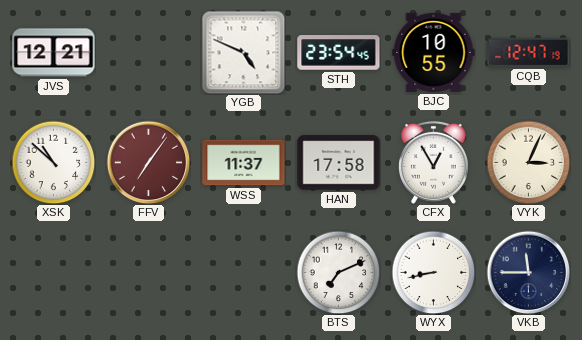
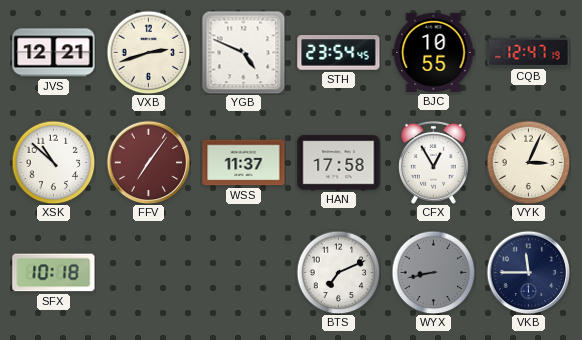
VXB: none -> 2:42 (148, 52)
SFX: none -> 10:18 (54, 273)
WYX dial: white -> grey (433, 272)
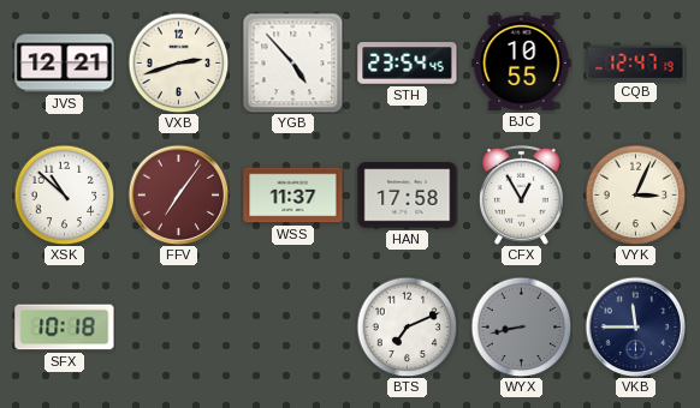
YGB: 4:49 -> 4:53 (292, 62)
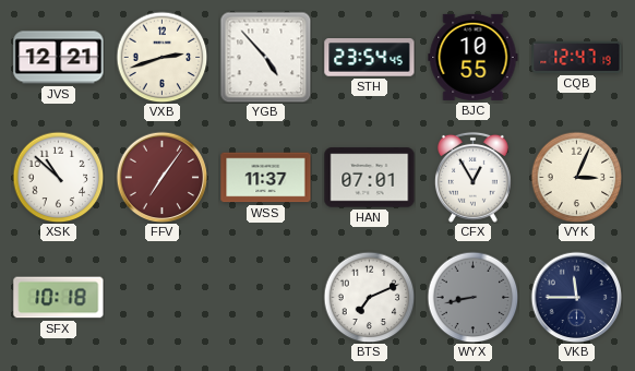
HAN: 17:58 -> 07:01 (370, 178)
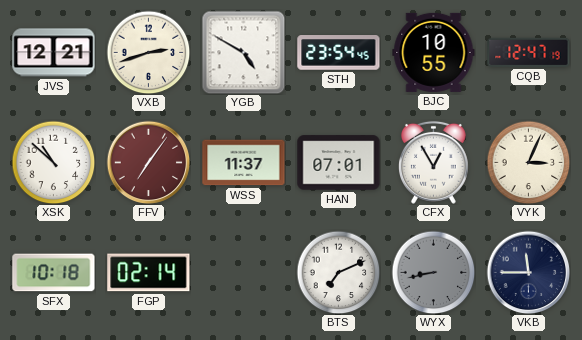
YGB: 4:53 -> 4:50 (243, 52)
FGP: none -> 02:14 (149, 273)
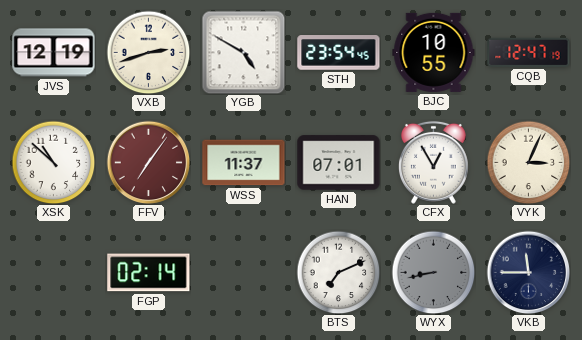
JVS: 12:21 -> 12:19 (54, 53)
SFX: 10:18 -> none (54, 273)
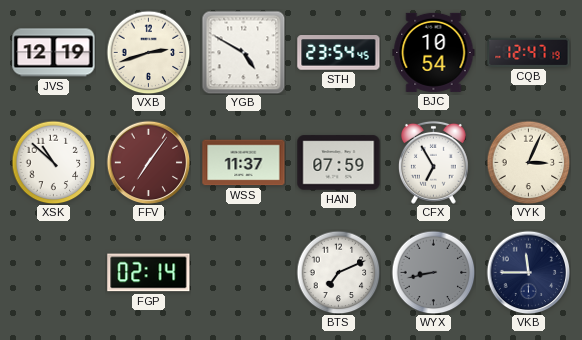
BJC: 10:55 -> 10:54 (434, 52)
HAN: 07:01 -> 07:59 (339, 163)
CFX: 12:55 -> 6:55 (433, 162)
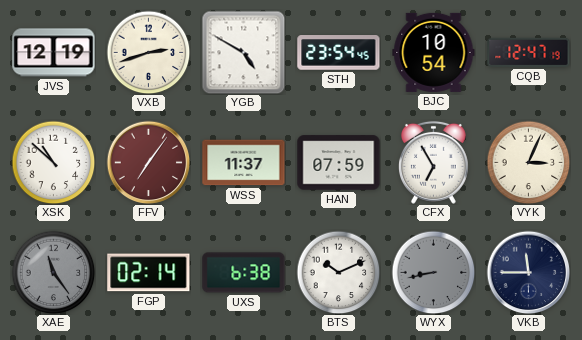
XAE: none -> 11:24 (53, 272)
UXS: none -> 6:38 (244, 273)
BTS: 7:11 -> 10:11 (338, 272)
